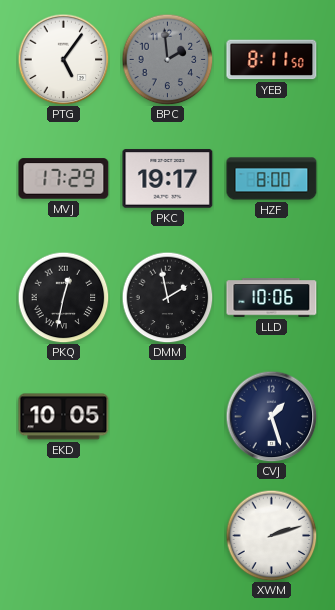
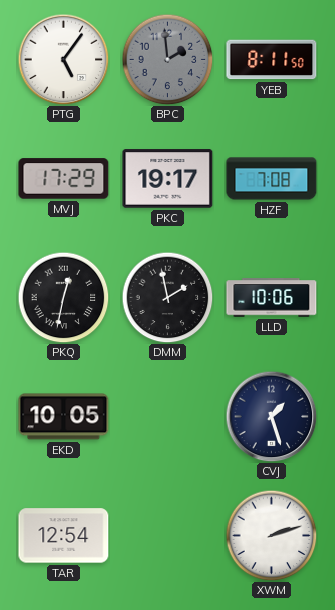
HZF: 8:00 -> 7:08 (272, 179)
TAR: none -> 12:54 (64, 536)
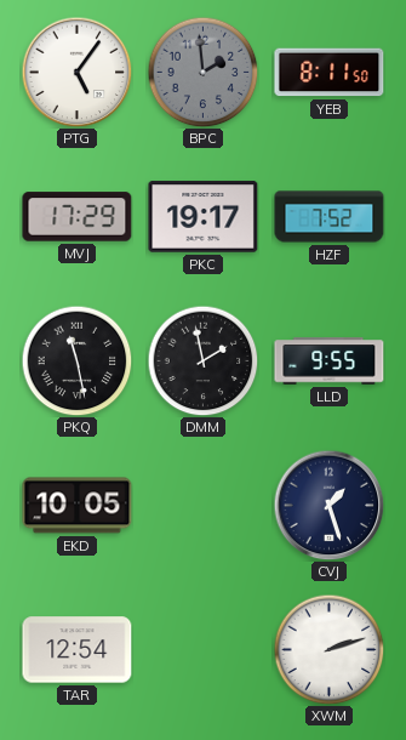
HZF: 7:08 -> 7:52 (330, 217)
PKQ: 12:32 -> 11:28 (76, 360)
LLD: 10:06 -> 9:55 (330, 362)
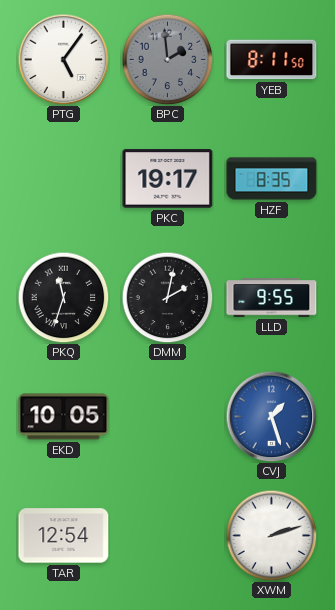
MVJ: 17:29 -> none (78, 217)
HZF: 7:52 -> 8:35 (272, 179)
PKQ: 11:28 -> 11:33 (63, 297)
DMM: 1:58 -> 2:02 (167, 297)
CVJ dial: navy -> blue (271, 416)
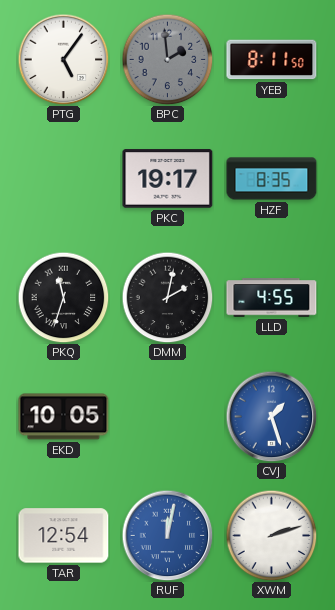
LLD: 9:55 -> 4:55 (272, 298)
RUF: none -> 12:02 (167, 535)
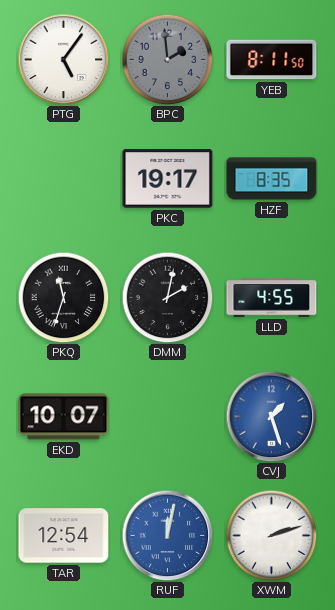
EKD: 10:05 -> 10:07 (64, 417)
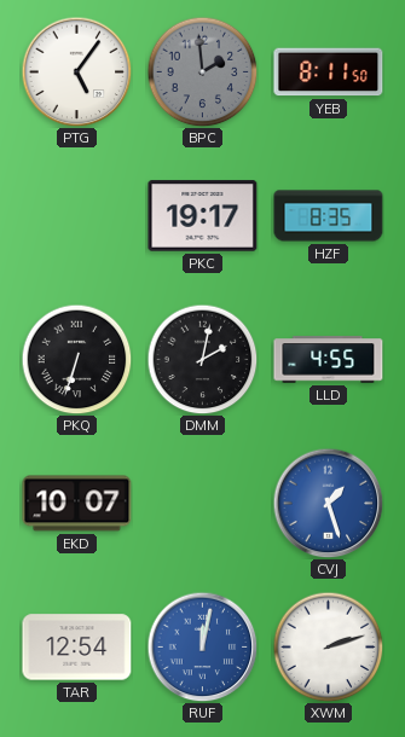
PKQ: 11:33 -> 6:33 (76, 359)
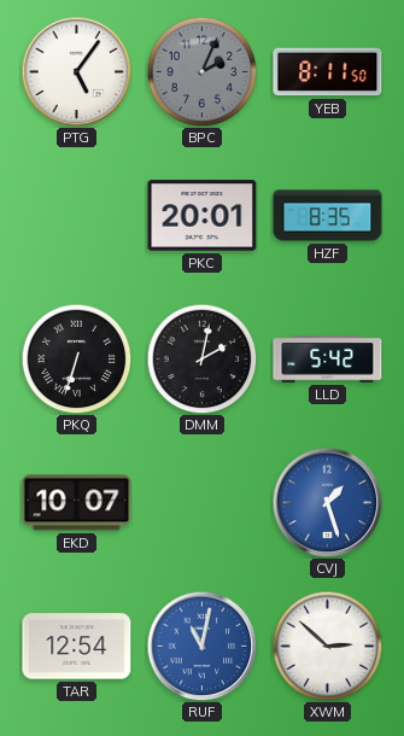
BPC: 1:59 -> 2:04 (201, 71)
PKC: 19:17 -> 20:01 (203, 216)
LLD: 4:55 -> 5:42 (328, 360)
RUF: 12:02 -> 11:02 (201, 646)
XWM: 2:12 -> 2:52 (327, 646)
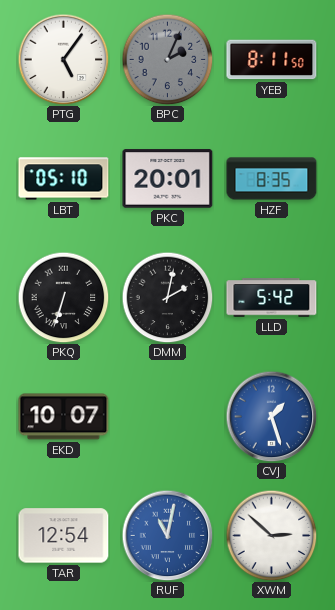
LBT: none -> 05:10 (64, 179)
